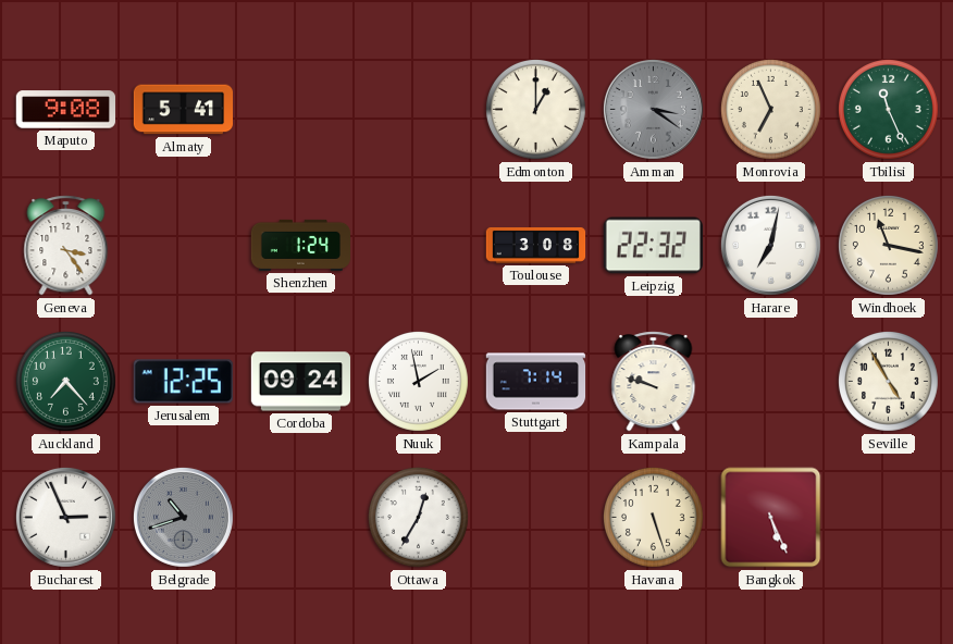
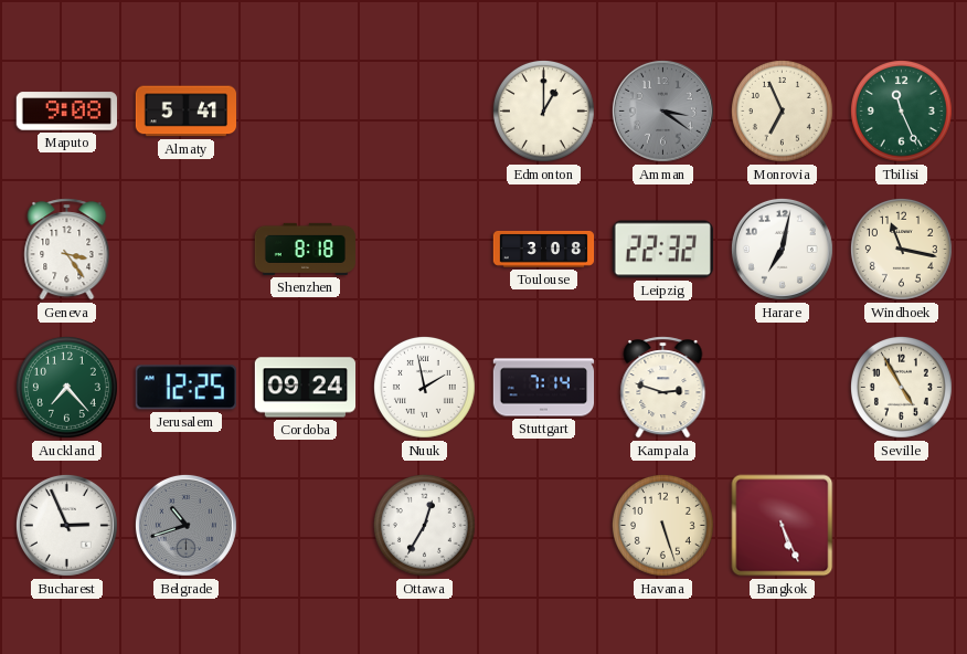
Shenzhen: 1:24 -> 8:18 (306, 249)
Kampala: 9:48 -> 2:48 (663, 388)
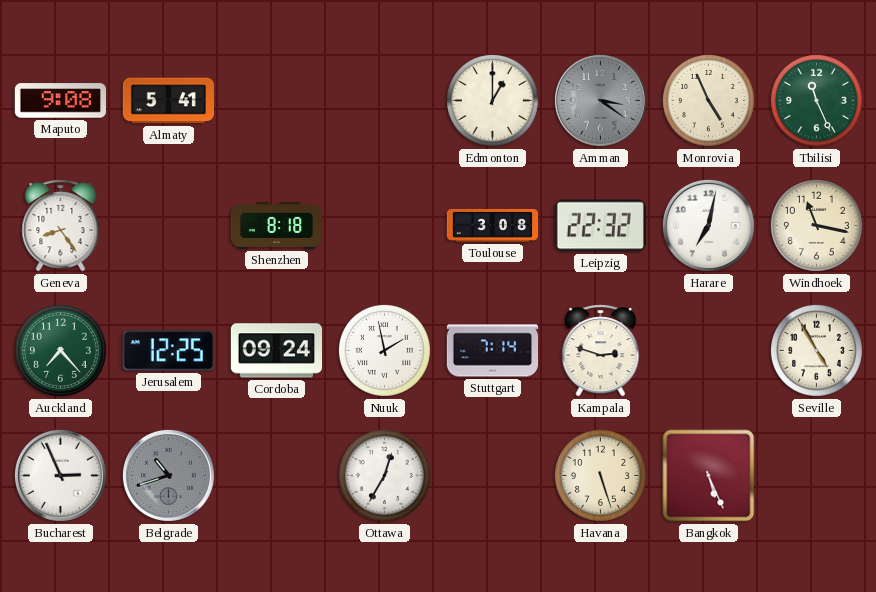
Monrovia: 6:56 -> 4:56 (708, 100)
Geneva: 3:24 -> 8:24 (61, 226)
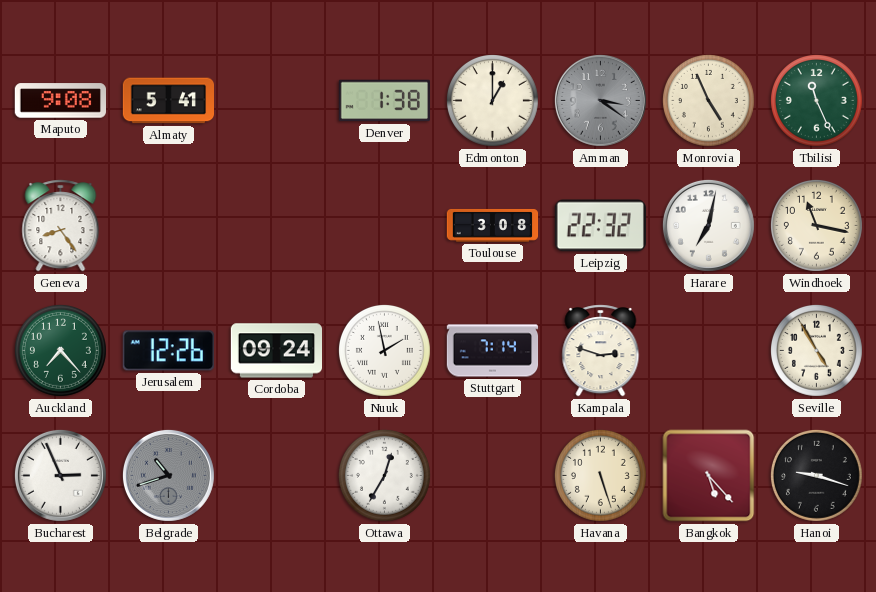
Denver: none -> 1:38 (384, 101)
Shenzhen: 8:18 -> none (277, 225)
Jerusalem: 12:25 -> 12:26 (168, 351)
Bangkok: 5:26 -> 5:23 (709, 476)
Hanoi: none -> 9:18 (816, 475)
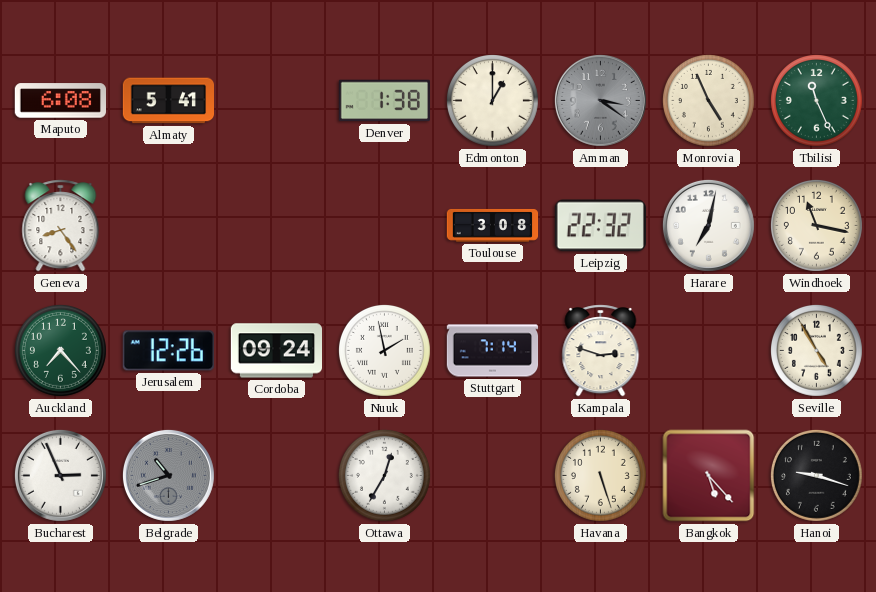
Maputo: 9:08 -> 6:08 (60, 101)
